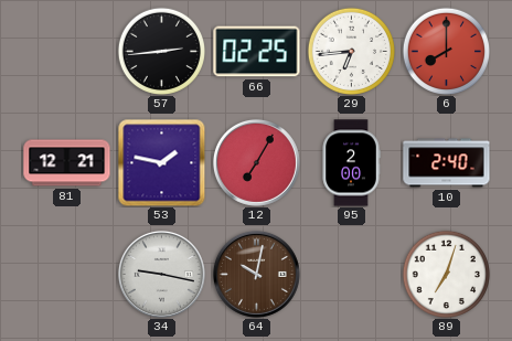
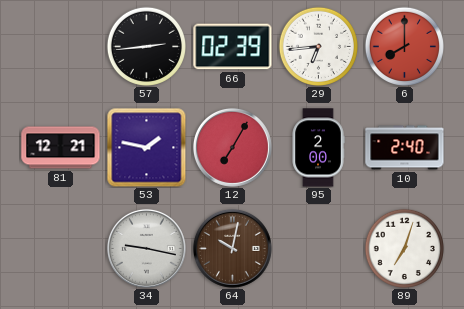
66: 02:25 -> 02:39 (233, 47)
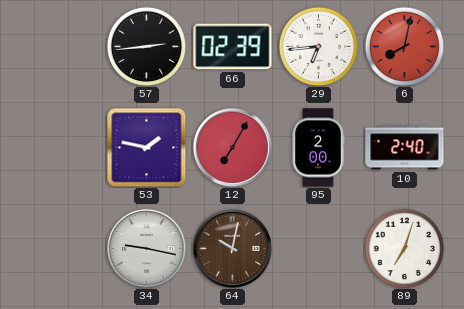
6: 8:00 -> 8:02 (404, 46)
81: 12:21 -> none (61, 148)
